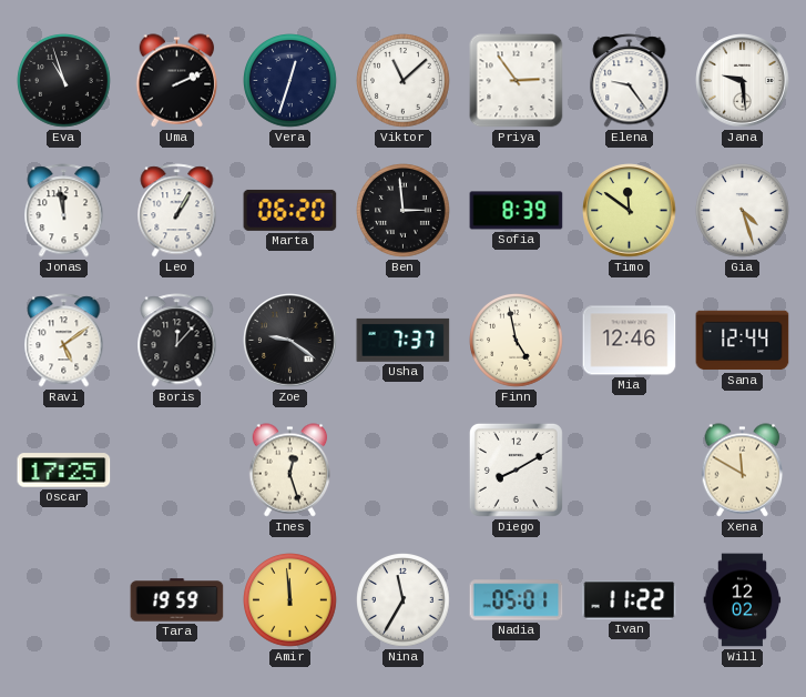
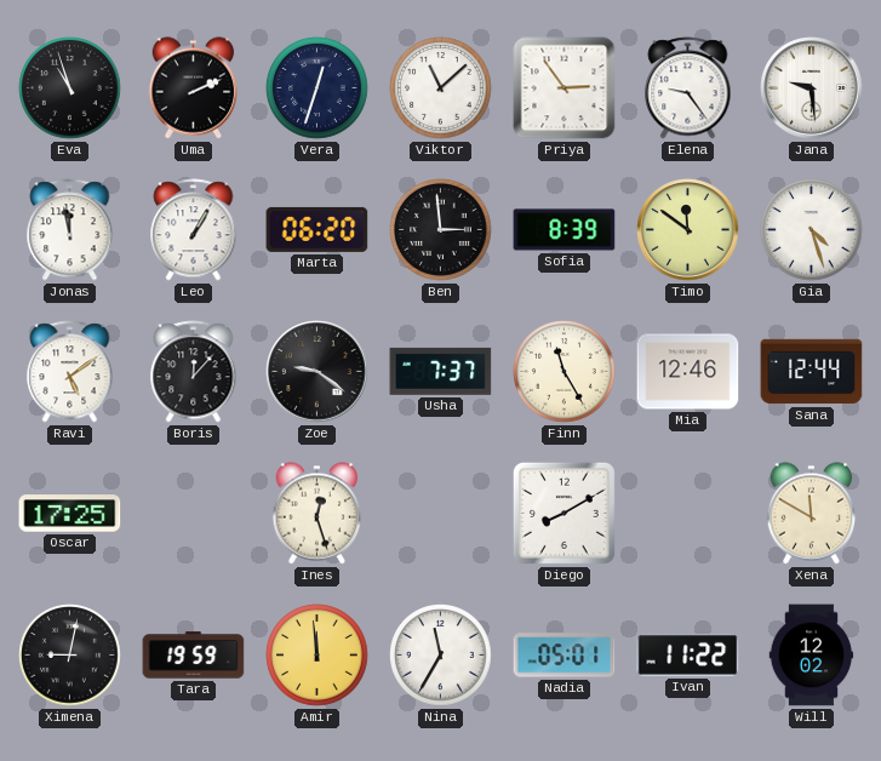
Finn: 4:58 -> 11:25 (565, 372)
Ximena: none -> 9:02 (70, 656)
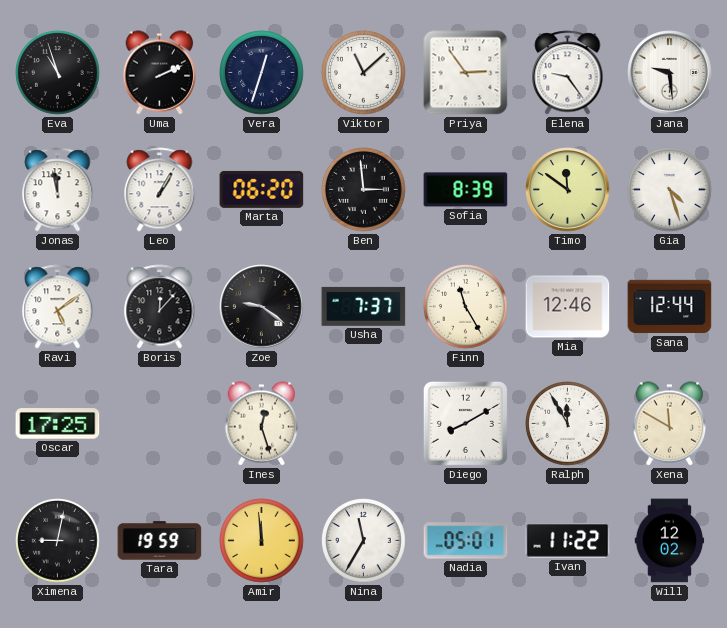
Ralph: none -> 11:55 (568, 424)
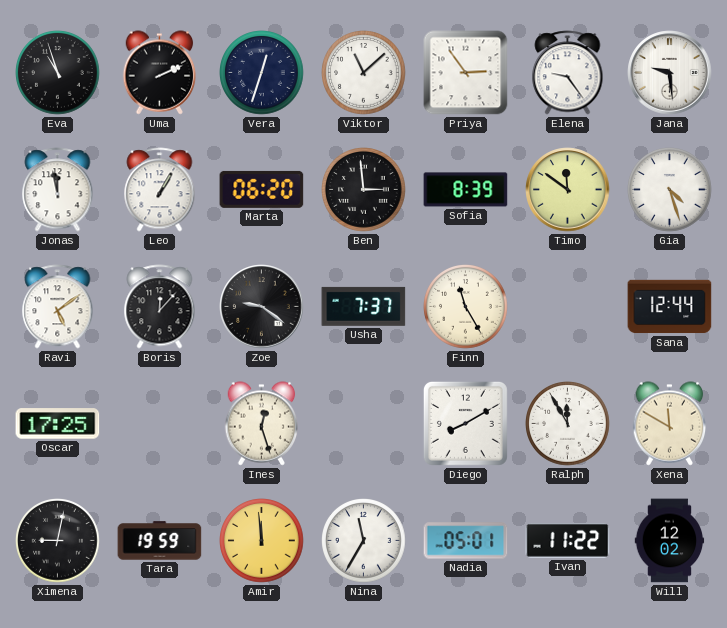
Mia: 12:46 -> none (568, 307)
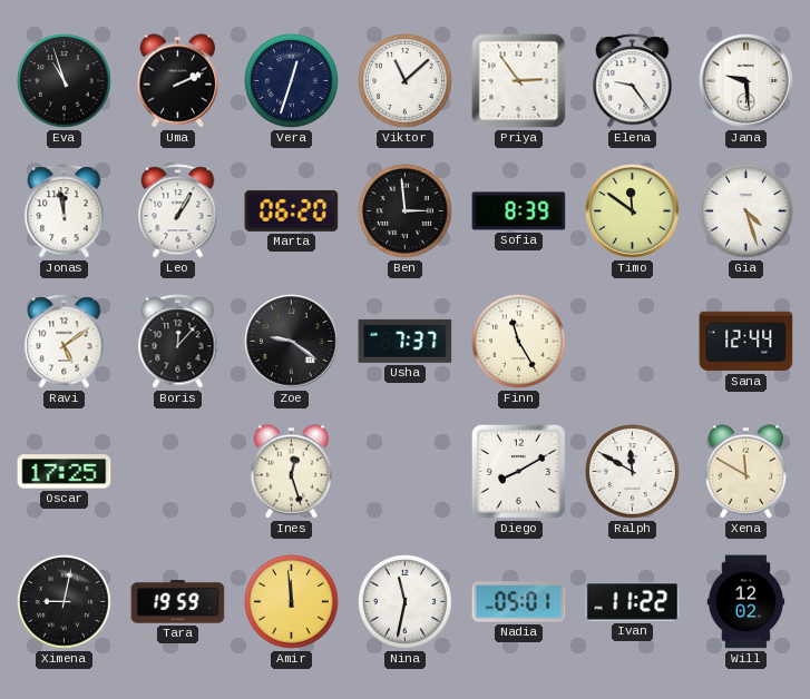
Ralph: 11:55 -> 11:50 (633, 472)
Nina: 11:35 -> 11:32 (406, 602)
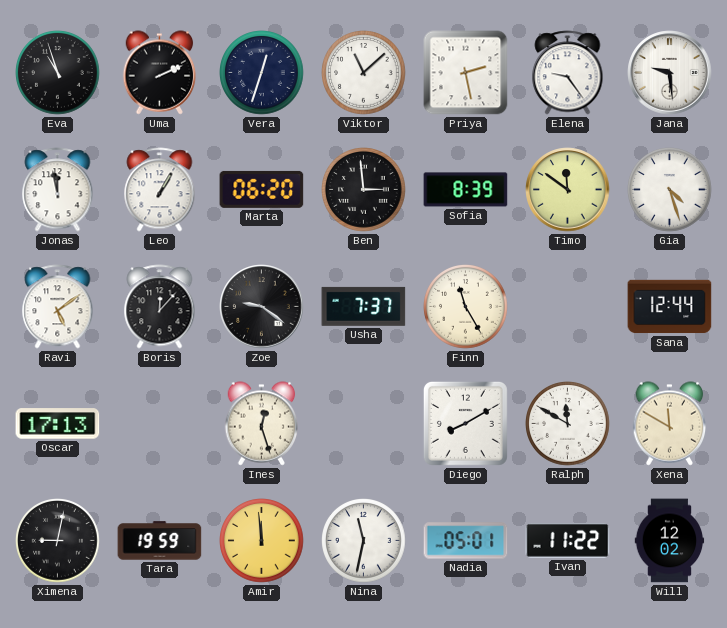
Priya: 2:54 -> 2:28 (466, 73)
Oscar: 17:25 -> 17:13 (58, 424)
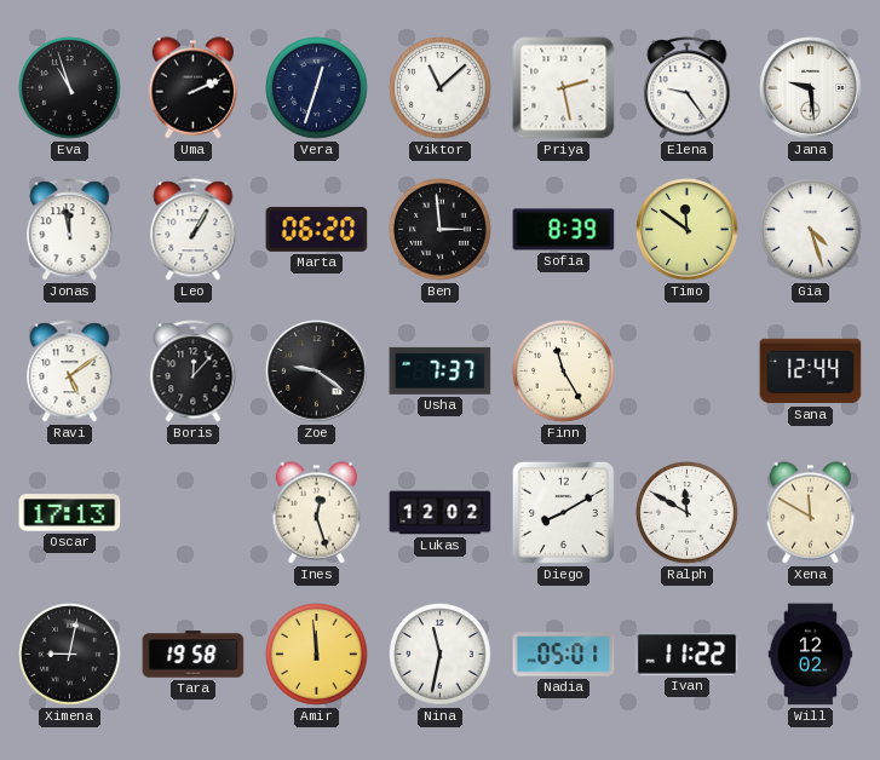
Lukas: none -> 12:02 (441, 513)
Tara: 19:59 -> 19:58 (194, 655)
